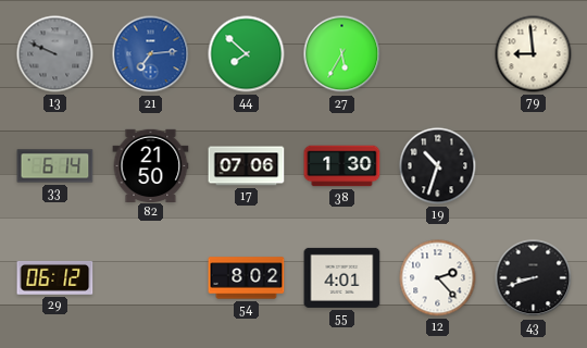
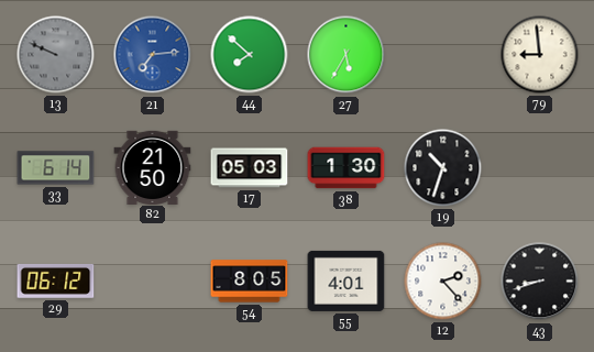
17: 07:06 -> 05:03 (250, 168)
54: 8:02 -> 8:05 (250, 282)
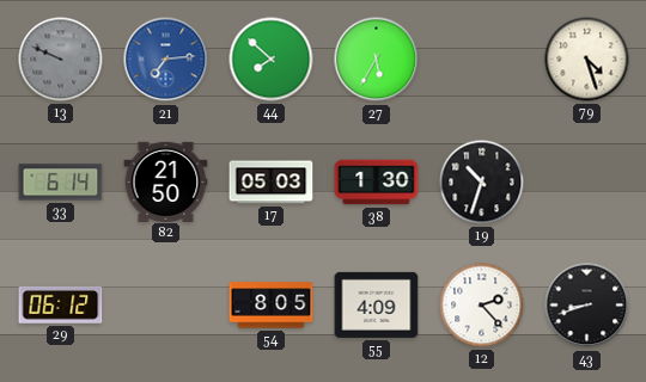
79: 8:59 -> 4:27 (587, 60)
55: 4:01 -> 4:09 (377, 304)
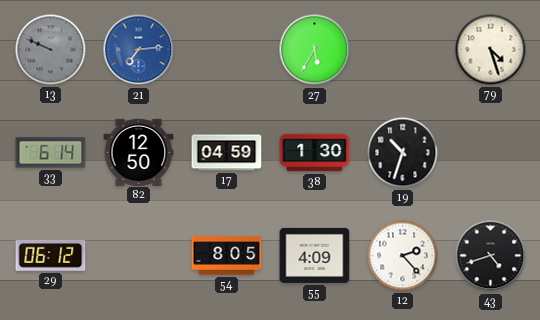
44: 7:52 -> none (272, 60)
82: 21:50 -> 12:50 (139, 152)
17: 05:03 -> 04:59 (227, 153)
43: 8:42 -> 4:42 (491, 256)
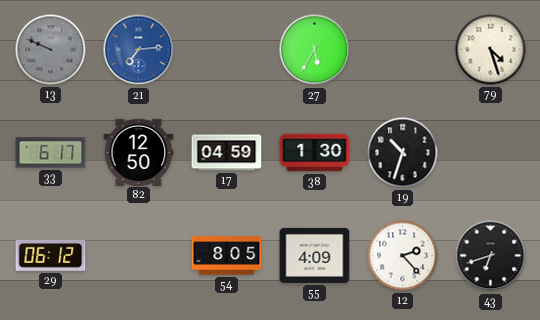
33: 6:14 -> 6:17 (51, 153)
43: 4:42 -> 6:42 (491, 256)
